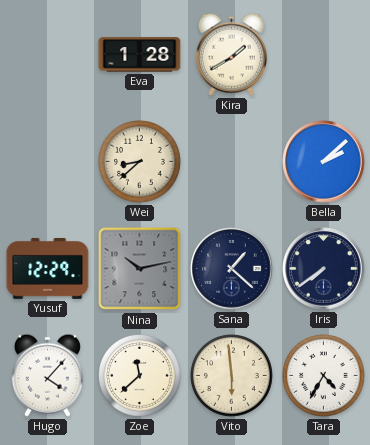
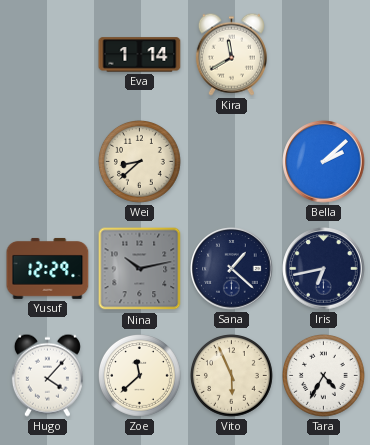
Eva: 1:28 -> 1:14 (140, 55)
Kira: 1:40 -> 11:40 (231, 54)
Iris: 7:39 -> 6:43 (324, 269)
Vito: 5:59 -> 5:56 (232, 376)
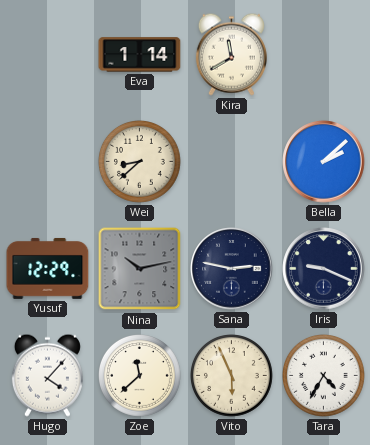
Sana: 1:22 -> 2:47 (232, 269)
Iris: 6:43 -> 9:19 (324, 269)
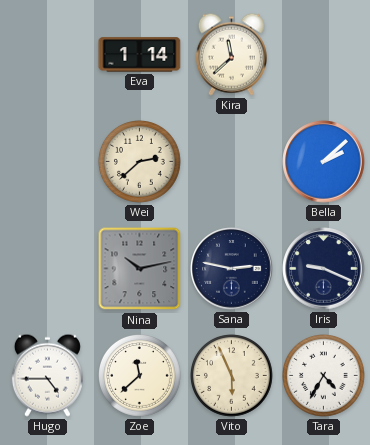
Kira: 11:40 -> 11:38 (231, 54)
Wei: 8:38 -> 2:38 (140, 162)
Yusuf: 12:29 -> none (48, 268)
Hugo: 4:07 -> 4:45 (47, 375)
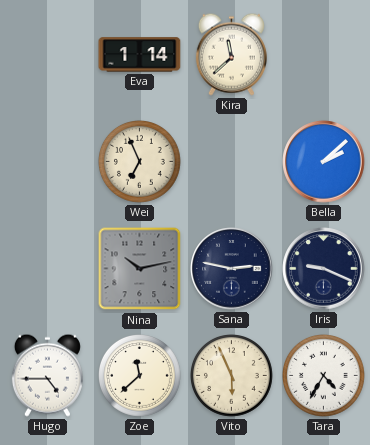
Wei: 2:38 -> 6:56 (140, 162)
